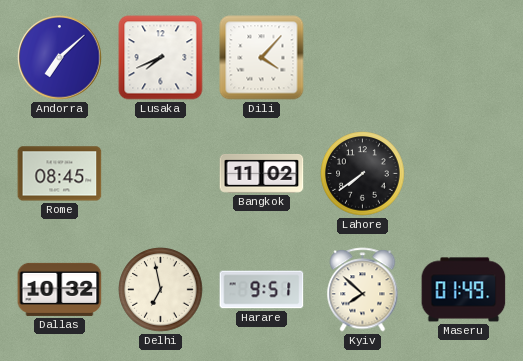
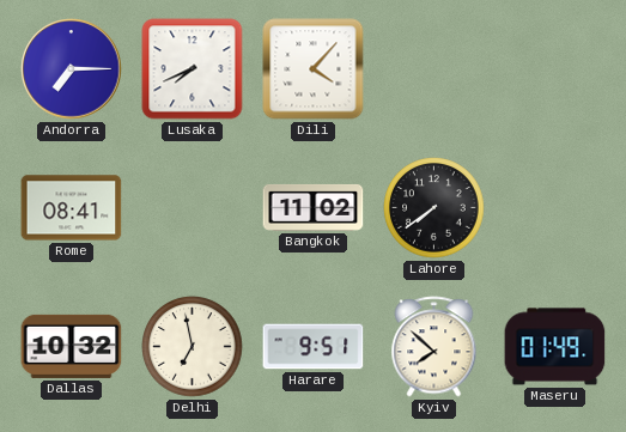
Andorra: 7:08 -> 7:15 (72, 69)
Rome: 08:45 -> 08:41 (72, 208)
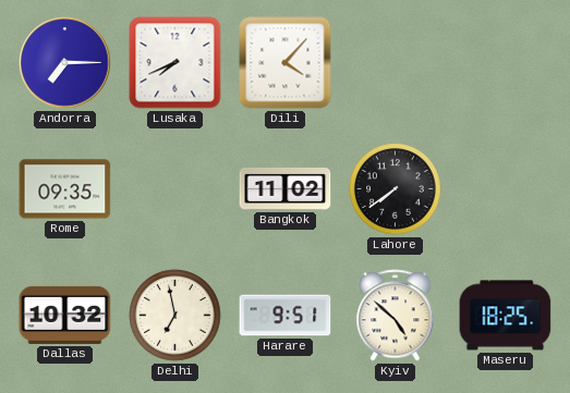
Rome: 08:41 -> 09:35 (65, 189)
Kyiv: 7:52 -> 4:52 (396, 316)
Maseru: 01:49 -> 18:25 (506, 316)
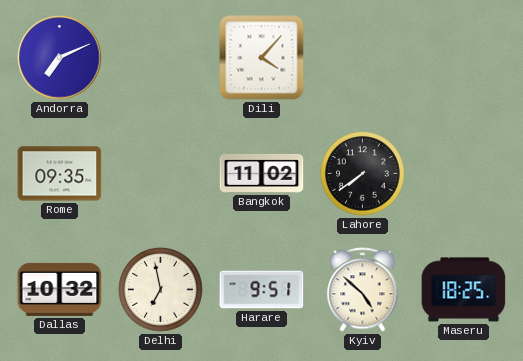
Andorra: 7:15 -> 7:11 (60, 58)
Lusaka: 7:41 -> none (175, 63)
